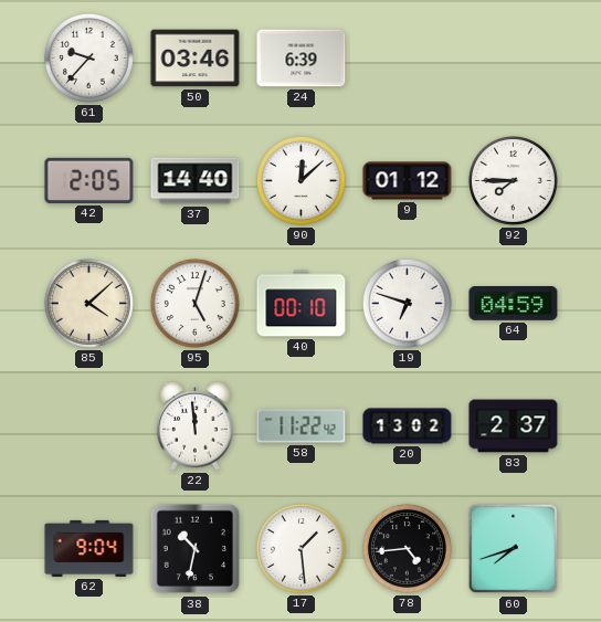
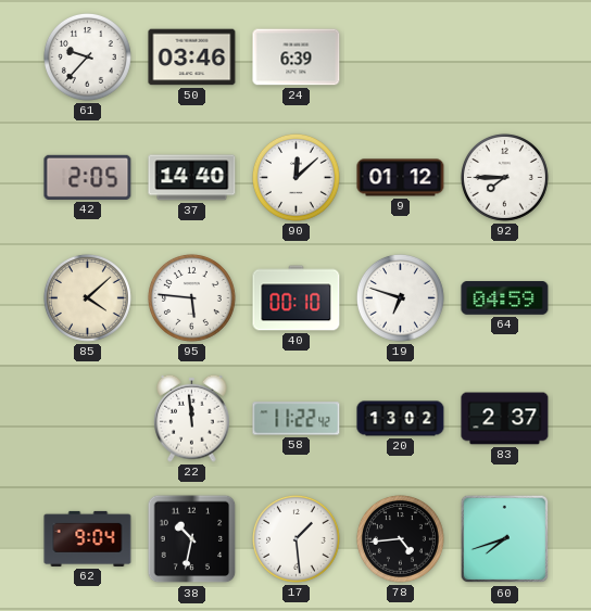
95: 5:03 -> 5:46 (191, 297)
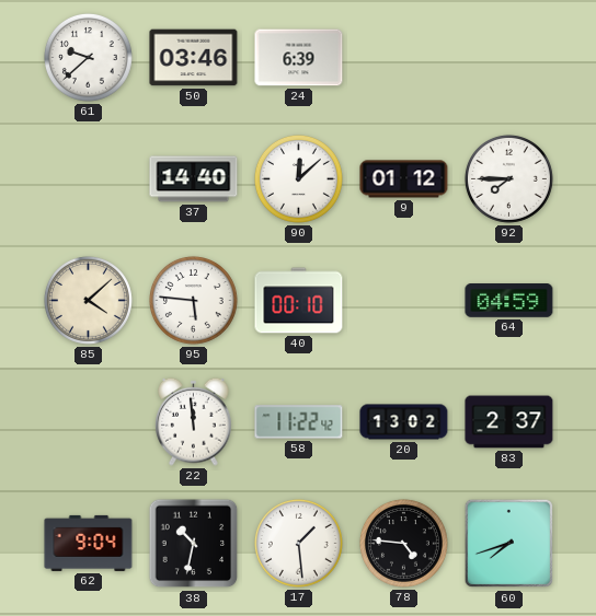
61: 9:37 -> 9:38 (88, 57)
42: 2:05 -> none (88, 177)
19: 6:48 -> none (400, 297)
78: 4:44 -> 4:46 (403, 543)
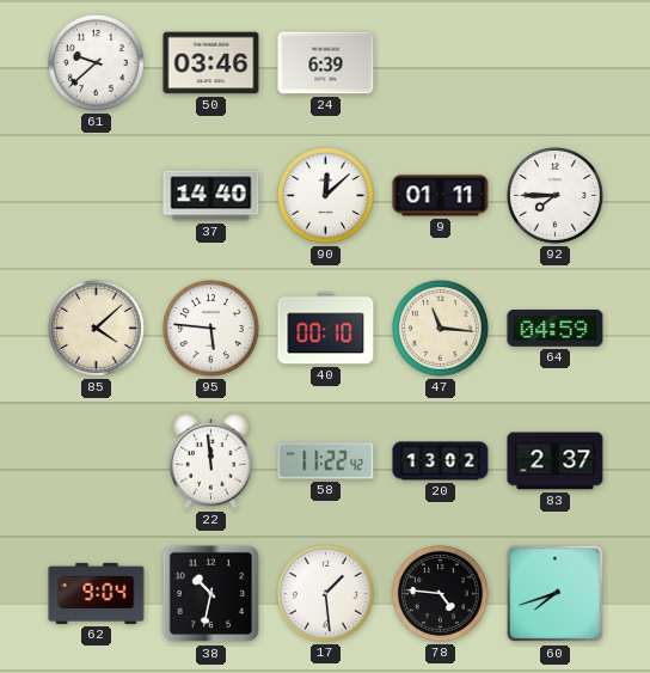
9: 01:12 -> 01:11 (441, 196)
47: none -> 11:16 (440, 328)
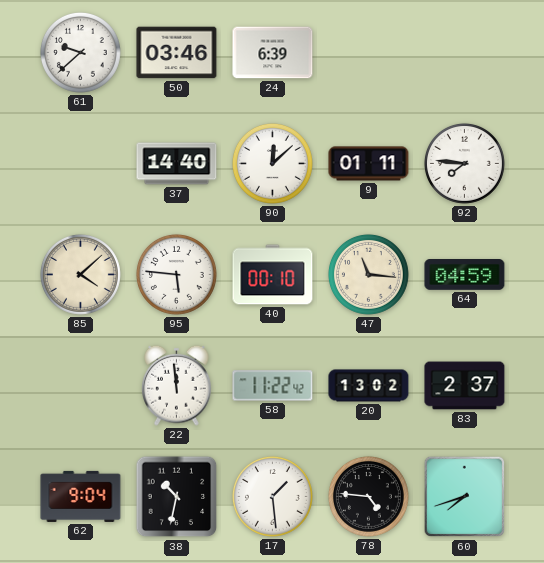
92: 7:45 -> 7:46 (464, 163)
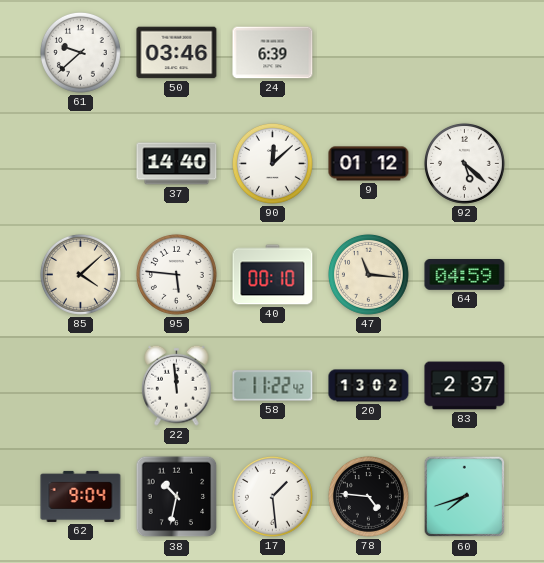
9: 01:11 -> 01:12 (369, 164)
92: 7:46 -> 5:22 (464, 163)
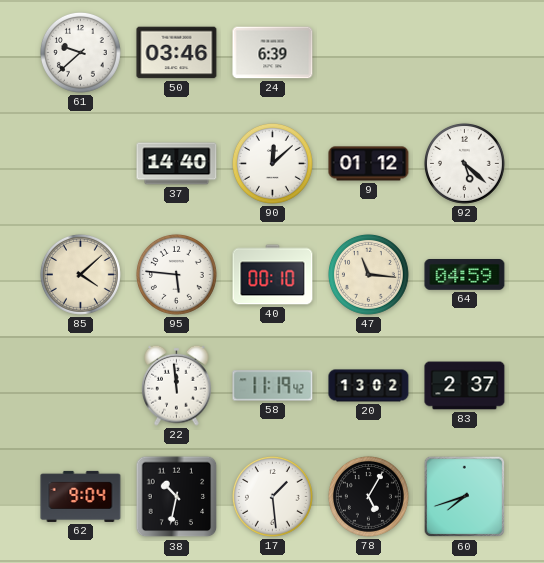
58: 11:22 -> 11:19 (273, 386)
78: 4:46 -> 5:05 (368, 496)
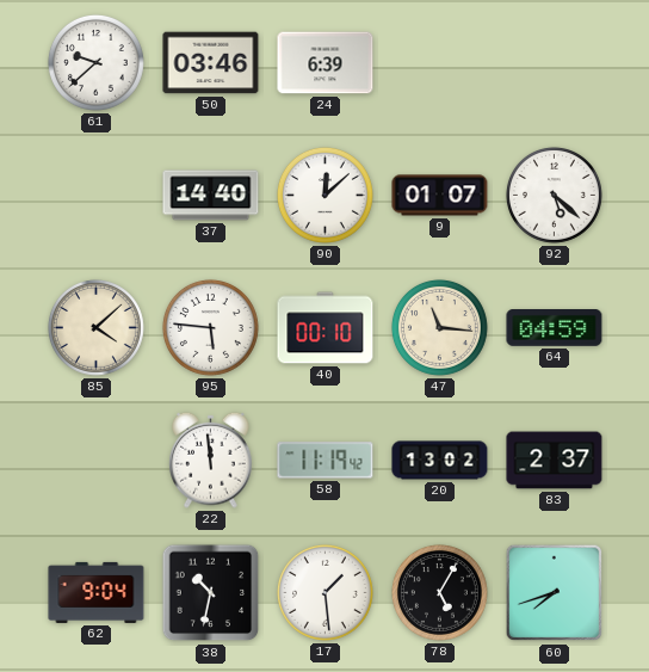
9: 01:12 -> 01:07 (440, 196)
